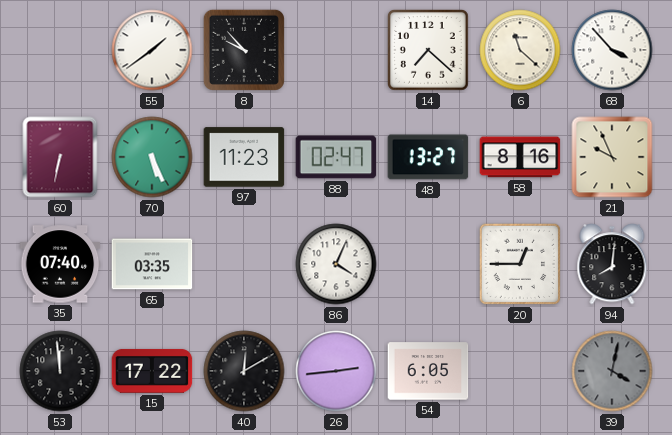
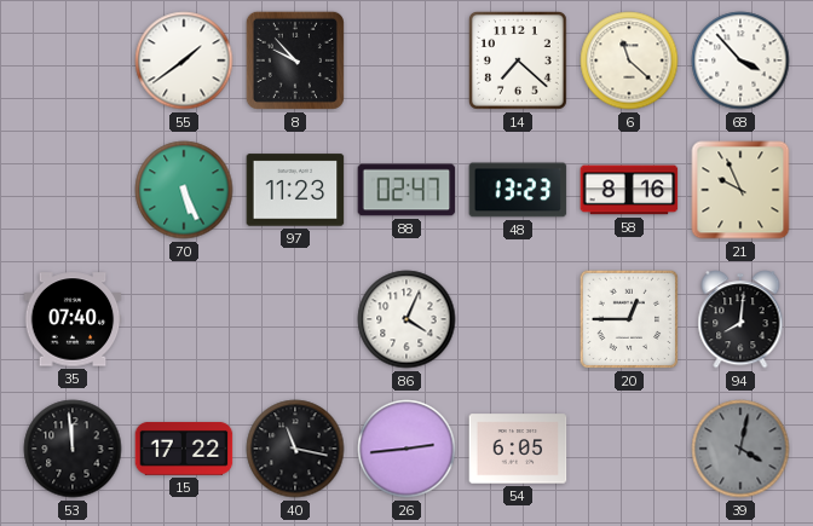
60: 6:32 -> none (60, 157)
48: 13:27 -> 13:23 (518, 190)
65: 03:35 -> none (152, 264)
40: 12:10 -> 11:17 (295, 449)
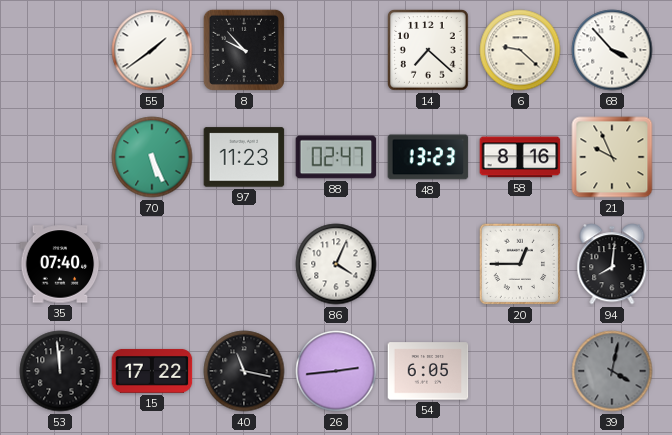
6: 11:22 -> 9:22 (520, 50)
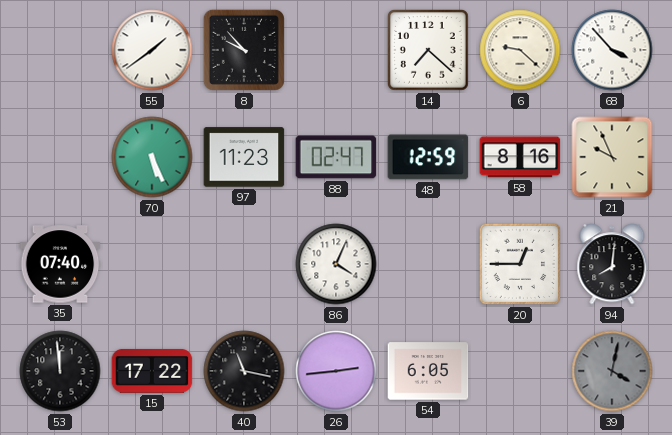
48: 13:23 -> 12:59 (428, 157)
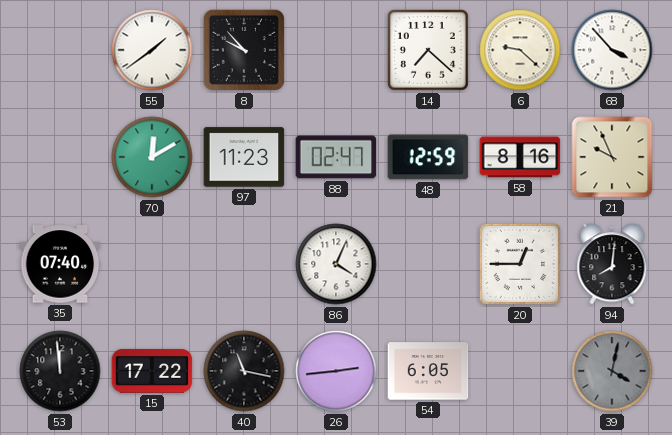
70: 5:26 -> 12:10 (152, 157)
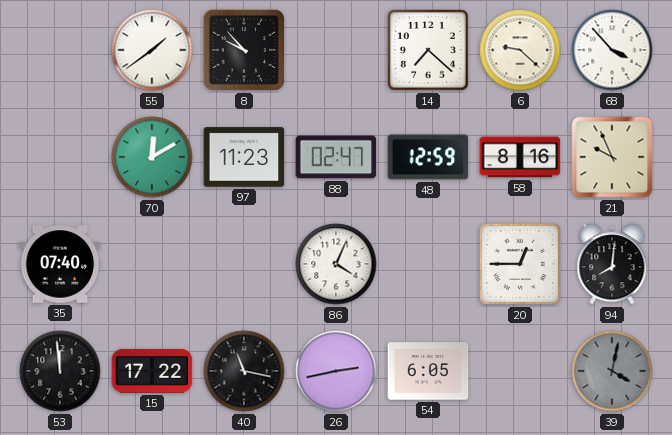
26: 2:44 -> 2:43 (336, 371)
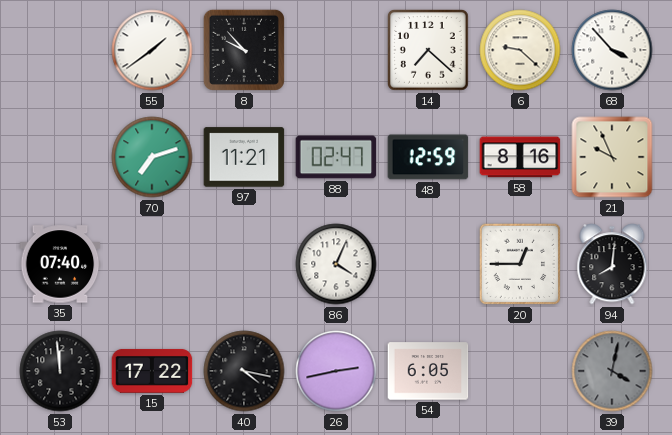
70: 12:10 -> 7:12 (152, 157)
97: 11:23 -> 11:21 (244, 157)
40: 11:17 -> 4:17 (244, 371)
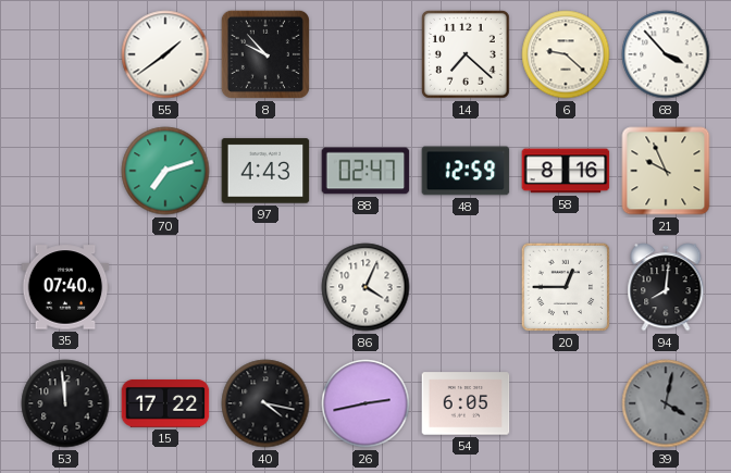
97: 11:21 -> 4:43 (265, 171)
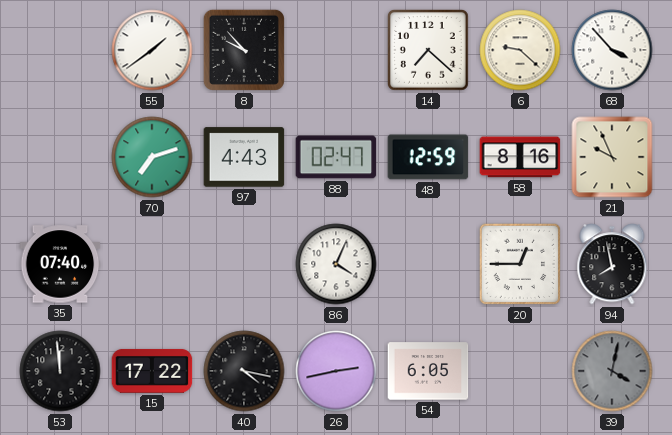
94: 8:01 -> 7:58 (612, 264)
